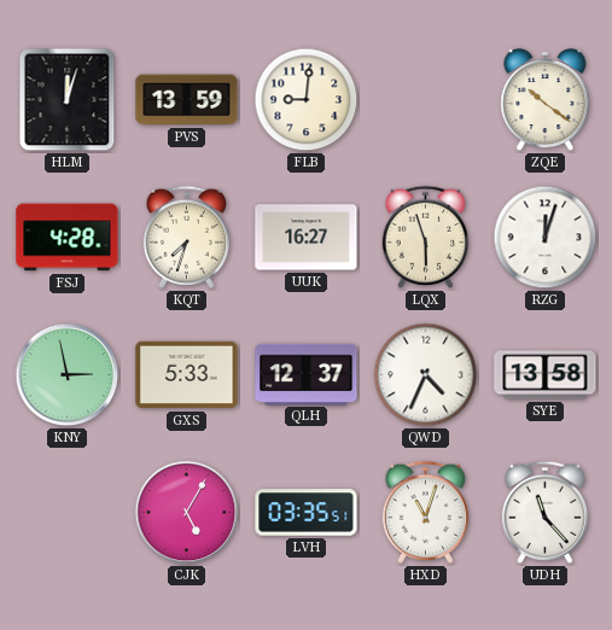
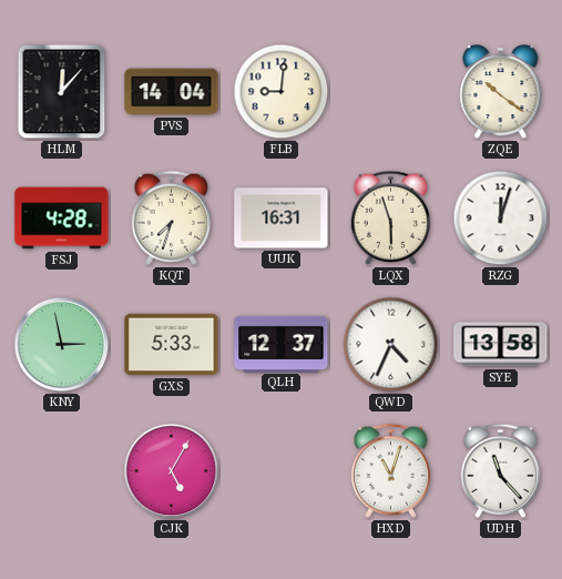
HLM: 12:03 -> 12:07 (62, 92)
PVS: 13:59 -> 14:04 (172, 92)
UUK: 16:27 -> 16:31 (282, 219)
LVH: 03:35 -> none (307, 513)
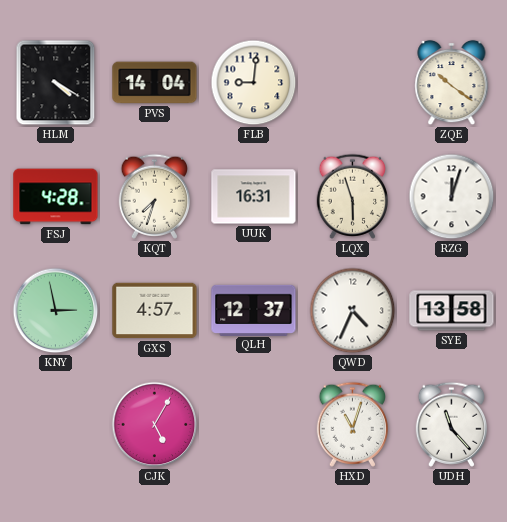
HLM: 12:07 -> 4:20 (56, 83)
GXS: 5:33 -> 4:57 (155, 311)
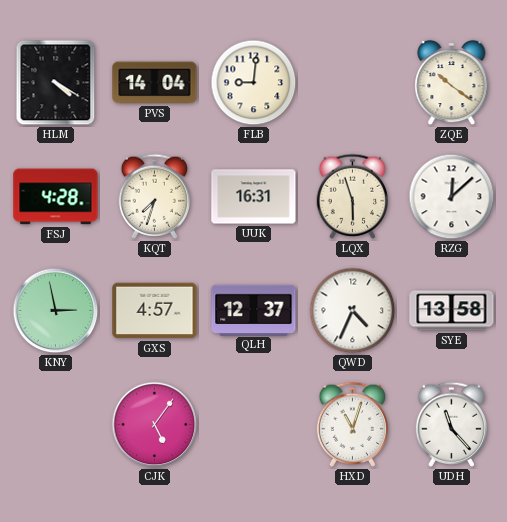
RZG: 12:03 -> 12:08 (452, 197)
CJK: 5:05 -> 5:06 (155, 425)
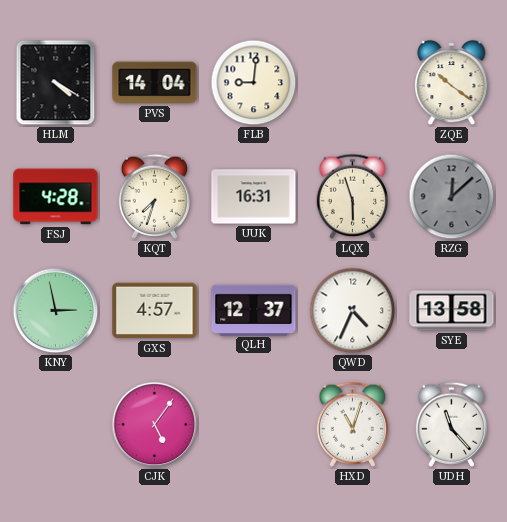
RZG dial: white -> grey (452, 197)
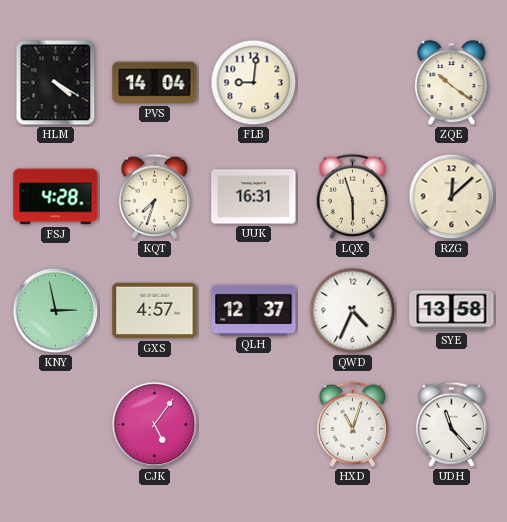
RZG dial: grey -> cream (452, 197)
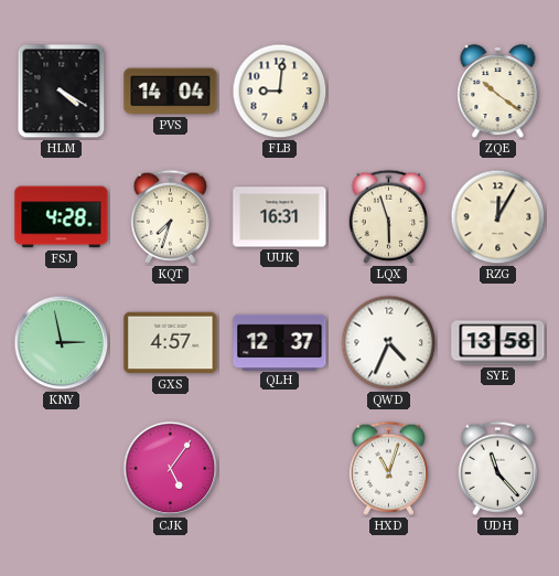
RZG: 12:08 -> 12:05 (498, 217)
